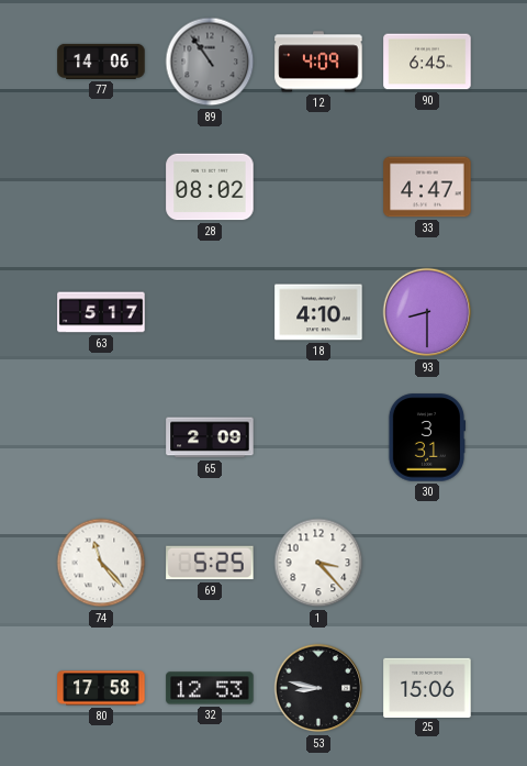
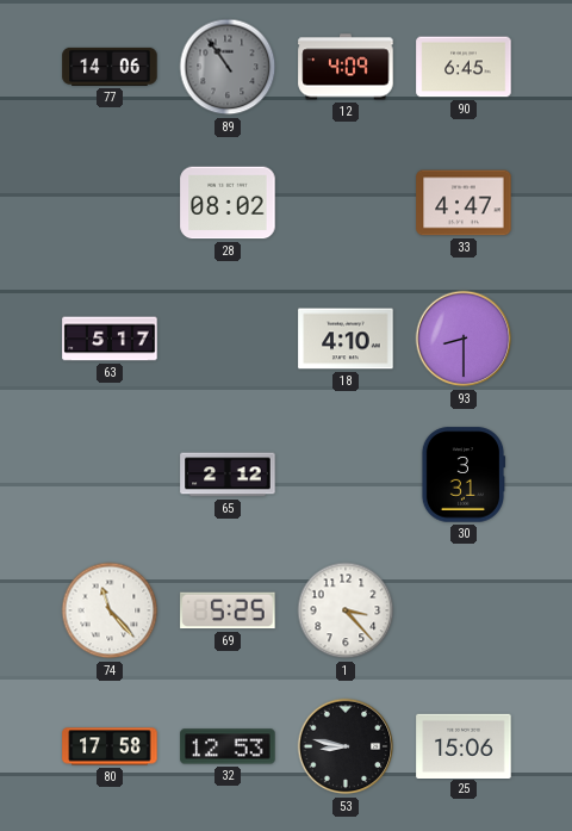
65: 2:09 -> 2:12 (228, 475)
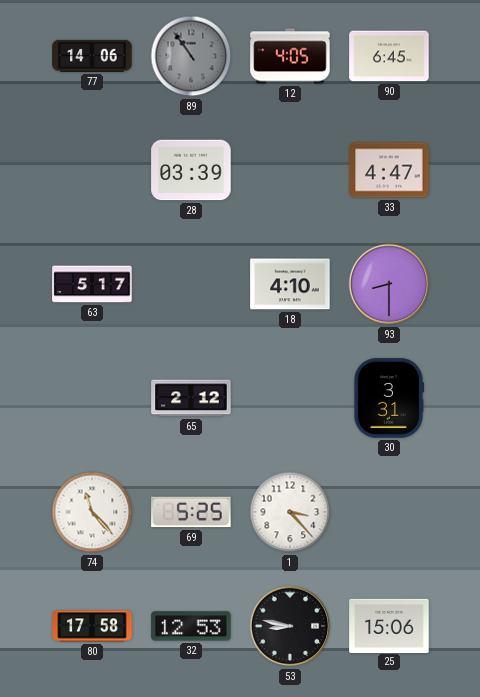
12: 4:09 -> 4:05 (290, 56)
28: 08:02 -> 03:39 (191, 170)
